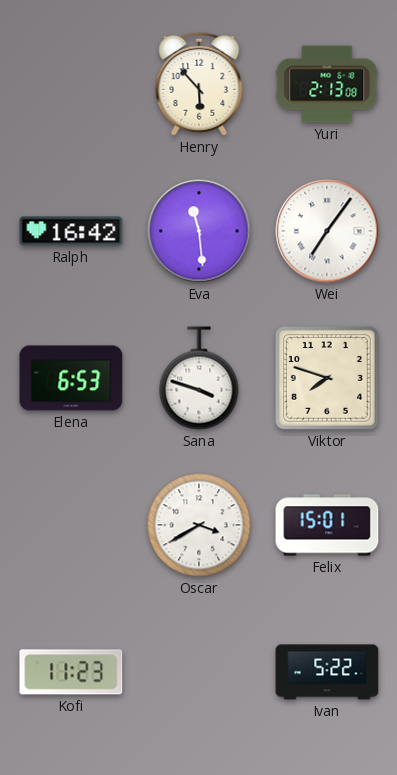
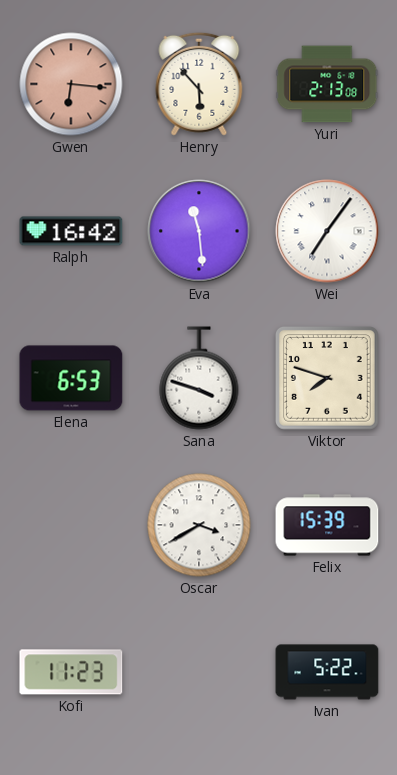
Gwen: none -> 6:16 (71, 84)
Felix: 15:01 -> 15:39 (327, 525)
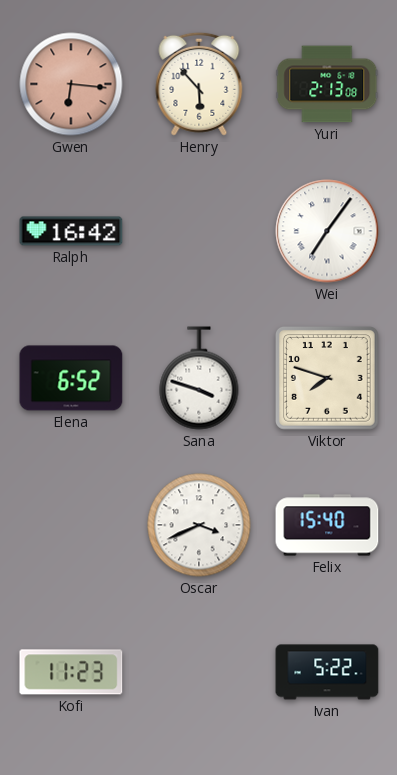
Eva: 11:29 -> none (199, 231)
Elena: 6:53 -> 6:52 (71, 378)
Oscar: 3:40 -> 3:41 (199, 525)
Felix: 15:39 -> 15:40 (327, 525)
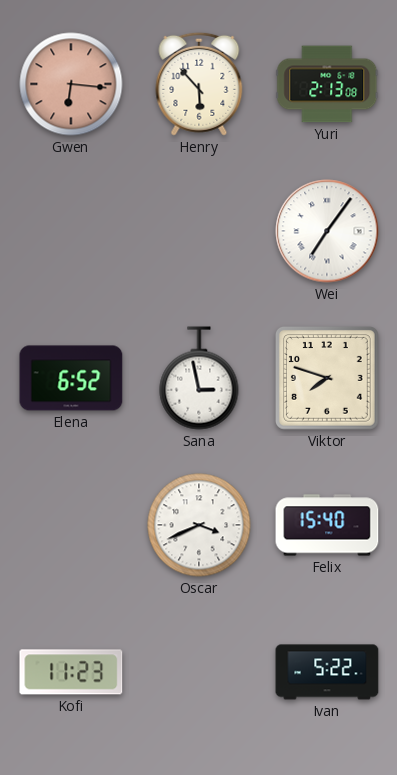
Ralph: 16:42 -> none (71, 231)
Sana: 3:48 -> 2:58 (199, 378)
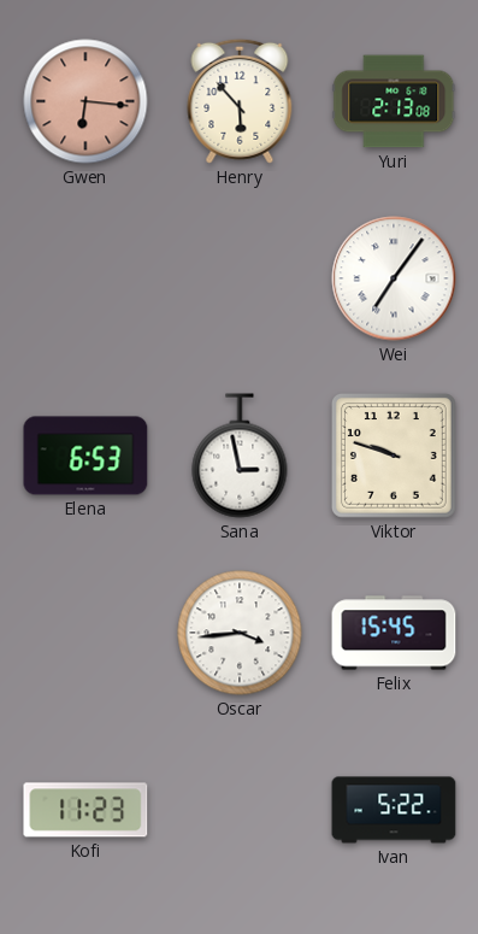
Elena: 6:52 -> 6:53 (85, 456)
Viktor: 7:48 -> 9:48 (394, 456)
Oscar: 3:41 -> 3:44 (240, 633)
Felix: 15:40 -> 15:45 (394, 633)
